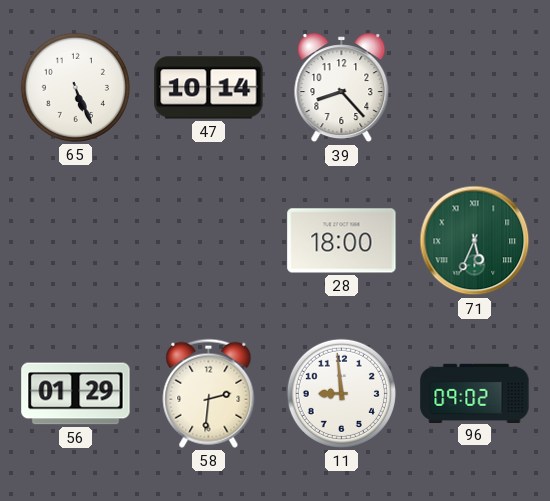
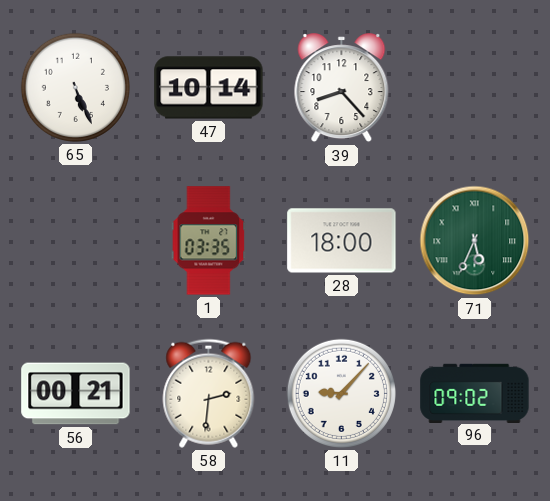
1: none -> 03:35 (209, 241)
56: 01:29 -> 00:21 (76, 394)
11: 8:59 -> 9:07 (341, 393)
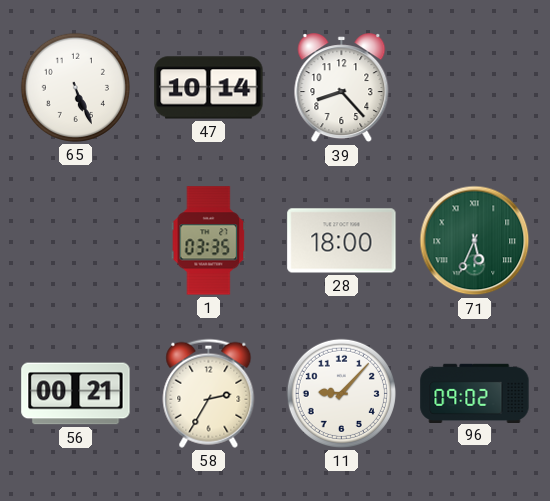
58: 2:31 -> 2:35 (209, 393)
